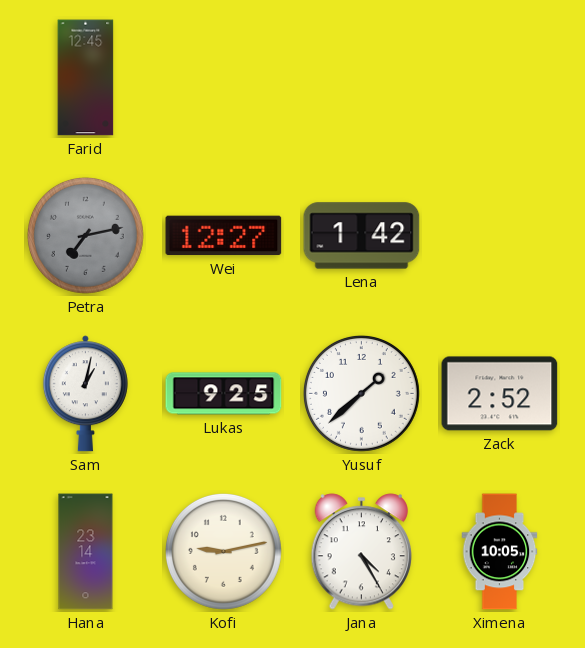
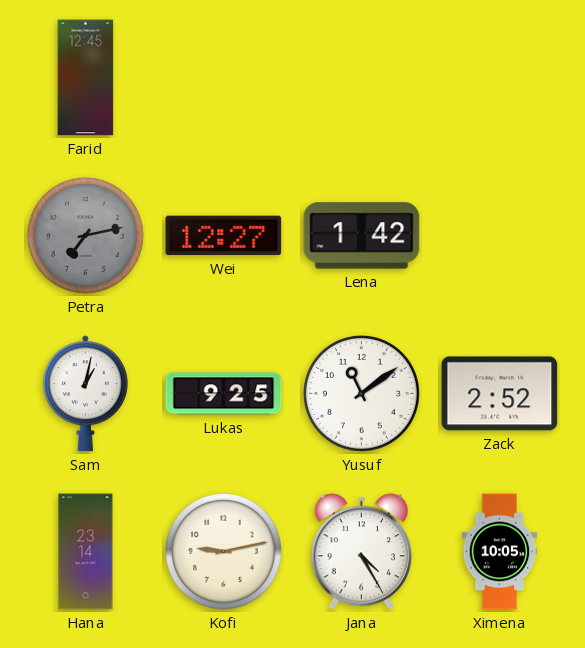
Yusuf: 1:38 -> 11:09 (361, 393)
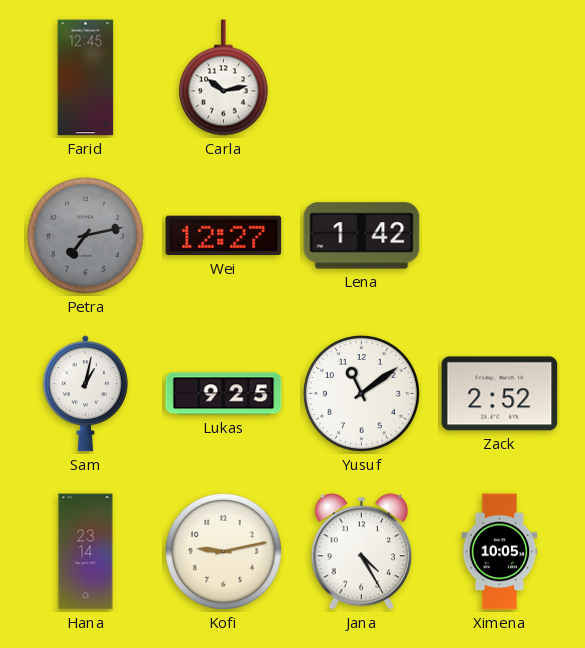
Carla: none -> 10:13 (223, 78)
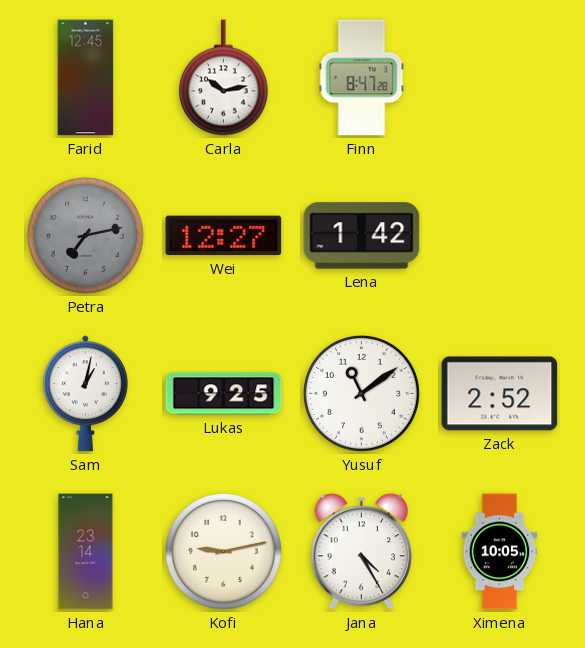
Finn: none -> 8:47 (362, 78)
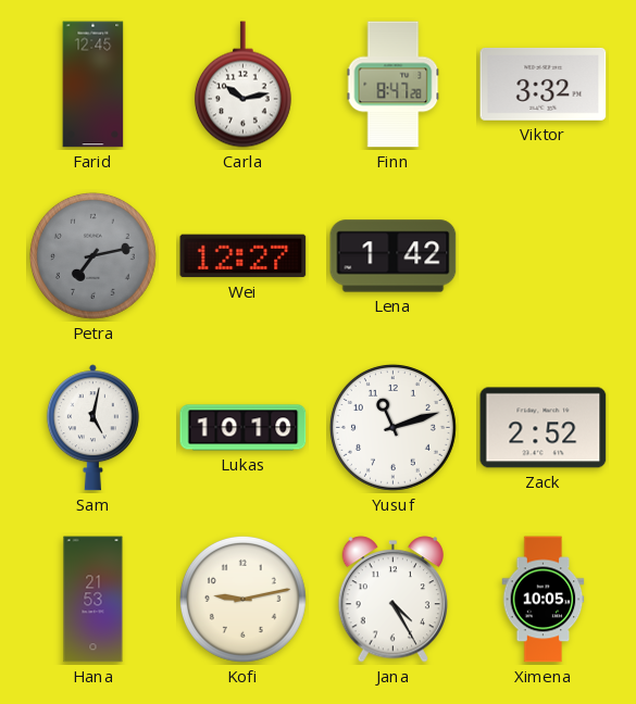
Viktor: none -> 3:32 (544, 84)
Sam: 1:02 -> 5:02 (92, 428)
Lukas: 9:25 -> 10:10 (244, 428)
Yusuf: 11:09 -> 11:12 (392, 427)
Hana: 23:14 -> 21:53 (93, 600)
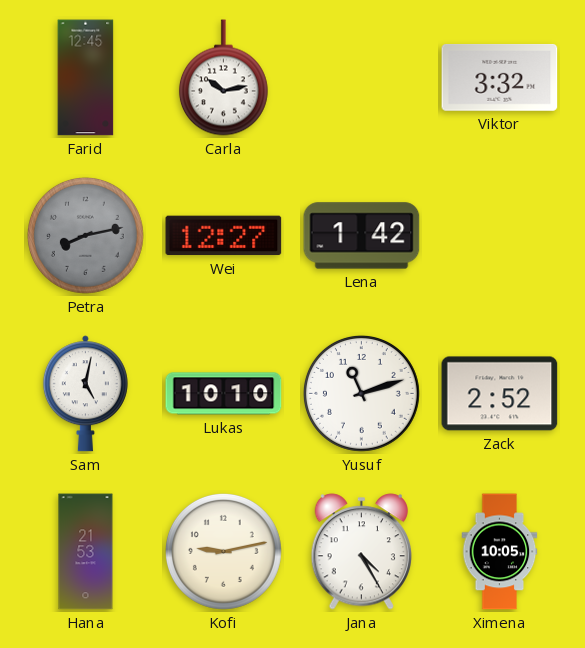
Finn: 8:47 -> none (394, 85)
Petra: 7:13 -> 8:13 (85, 235)
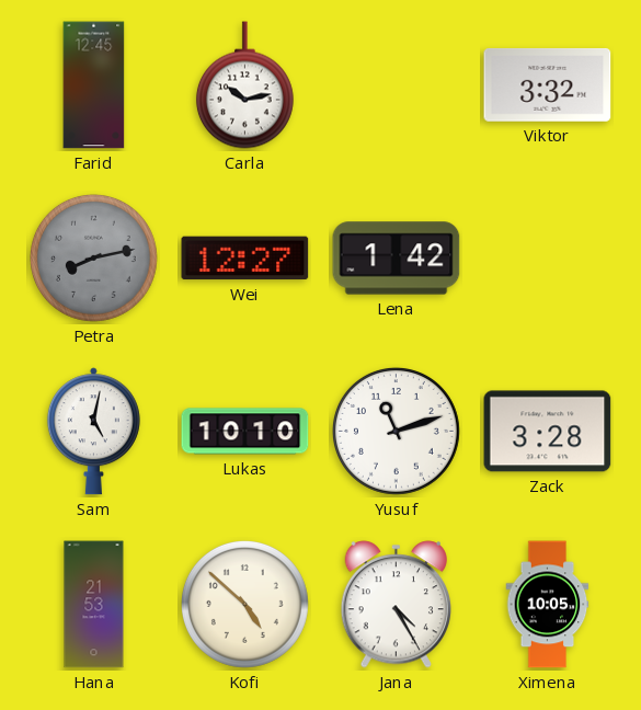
Zack: 2:52 -> 3:28 (548, 432)
Kofi: 9:13 -> 4:52 (244, 604)
